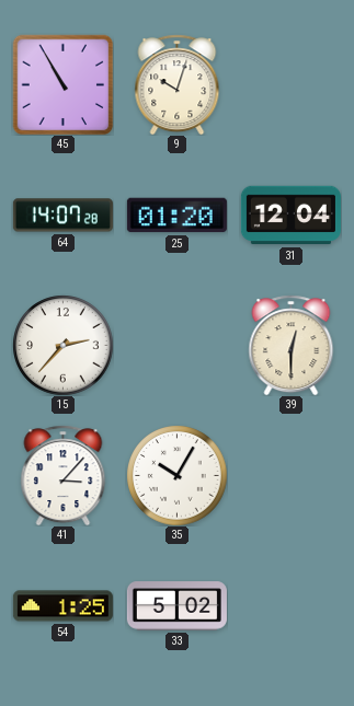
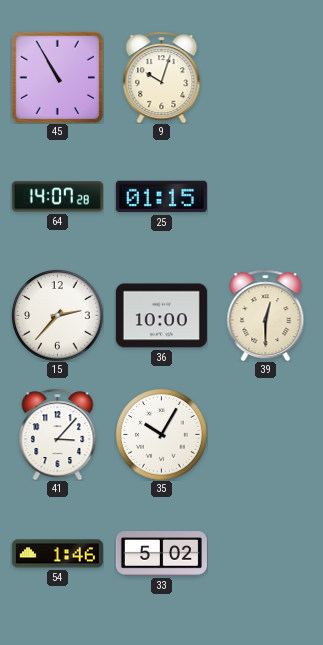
25: 01:20 -> 01:15 (161, 197)
31: 12:04 -> none (290, 216)
36: none -> 10:00 (161, 316)
54: 1:25 -> 1:46 (57, 554)
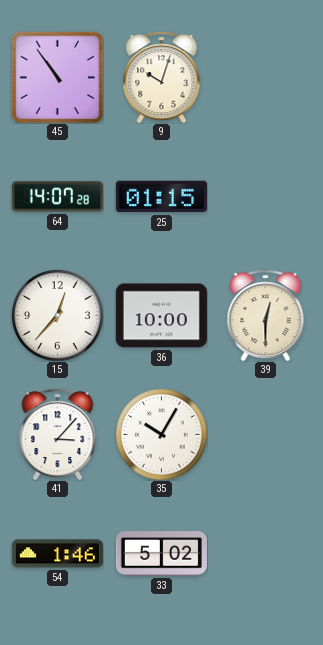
45: 10:55 -> 10:54 (57, 77)
15: 2:37 -> 12:37 (57, 315)
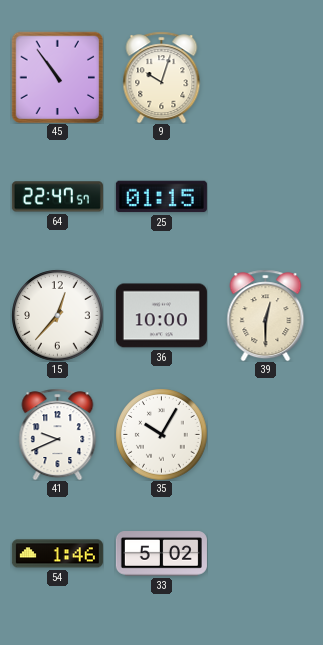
64: 14:07 -> 22:47 (57, 197)
41: 3:07 -> 9:41 (58, 434)
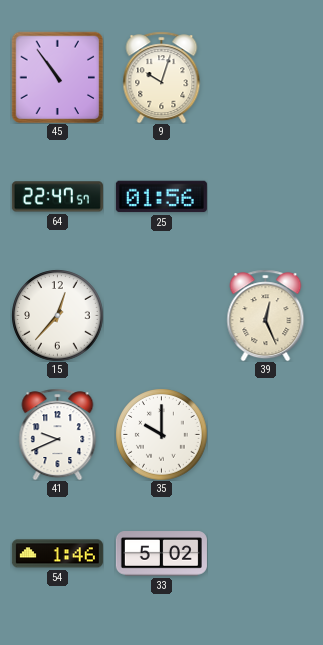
25: 01:15 -> 01:56 (161, 197)
36: 10:00 -> none (161, 316)
39: 12:30 -> 12:26 (266, 315)
35: 10:05 -> 10:00 (161, 434)
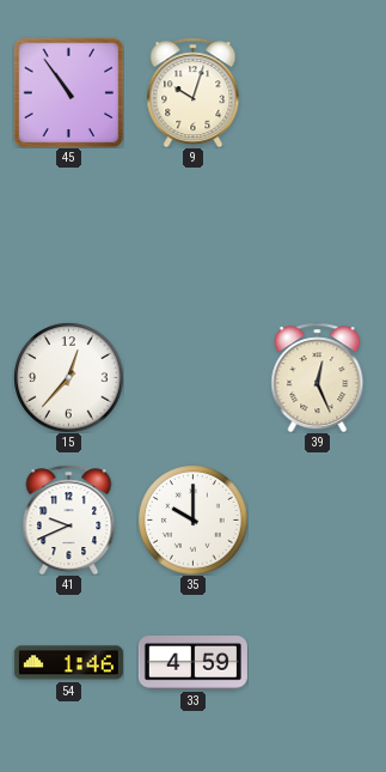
64: 22:47 -> none (57, 197)
25: 01:56 -> none (161, 197)
33: 5:02 -> 4:59 (192, 663)
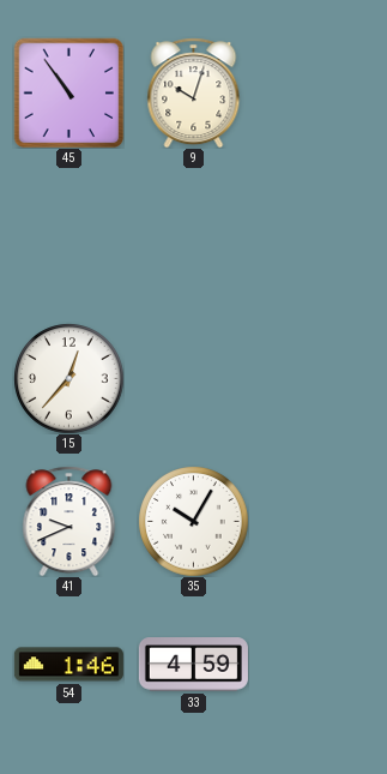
39: 12:26 -> none (318, 377)
35: 10:00 -> 10:05 (193, 521)
